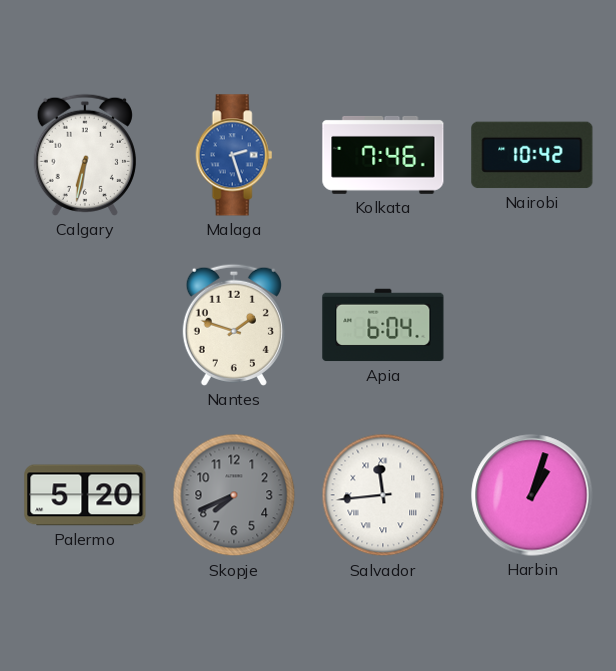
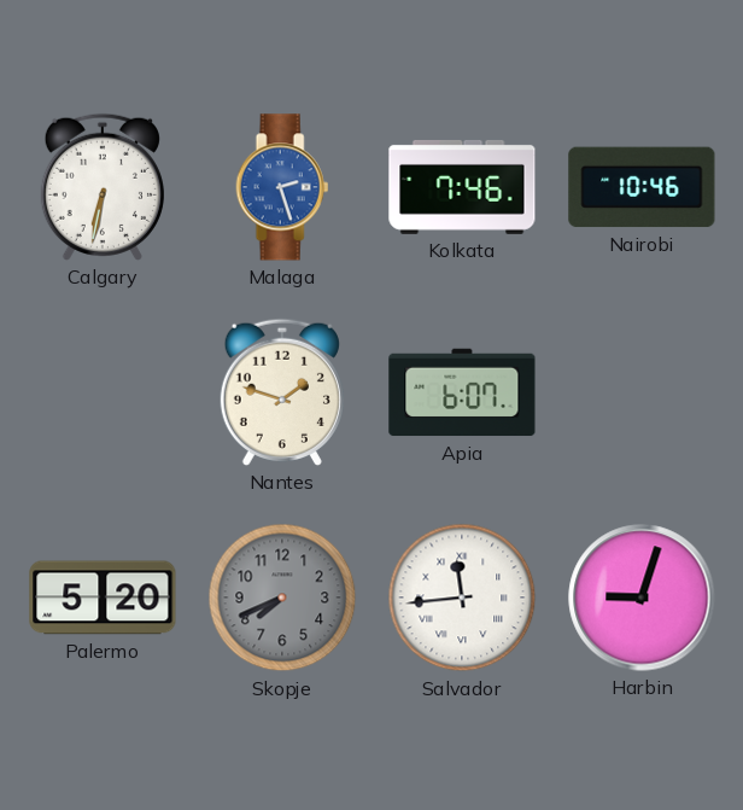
Nairobi: 10:42 -> 10:46 (642, 187)
Apia: 6:04 -> 6:07 (462, 392)
Harbin: 1:03 -> 9:03 (642, 598)
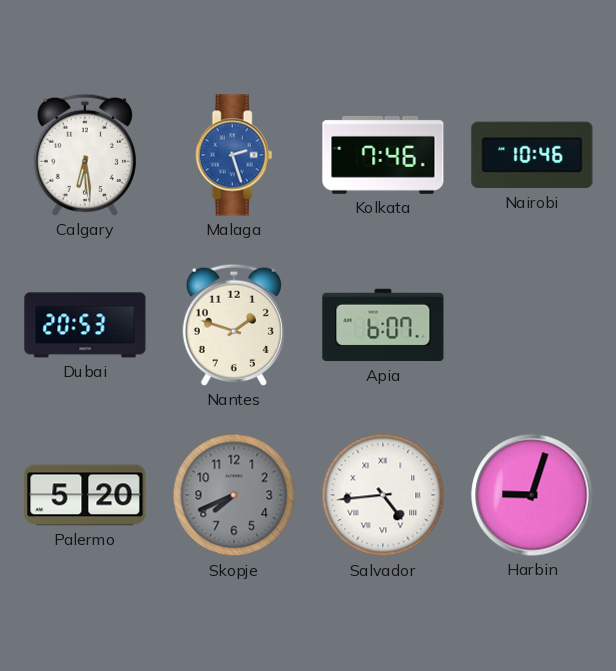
Calgary: 6:32 -> 6:29 (85, 155)
Dubai: none -> 20:53 (85, 325)
Salvador: 11:44 -> 4:44 (383, 495)
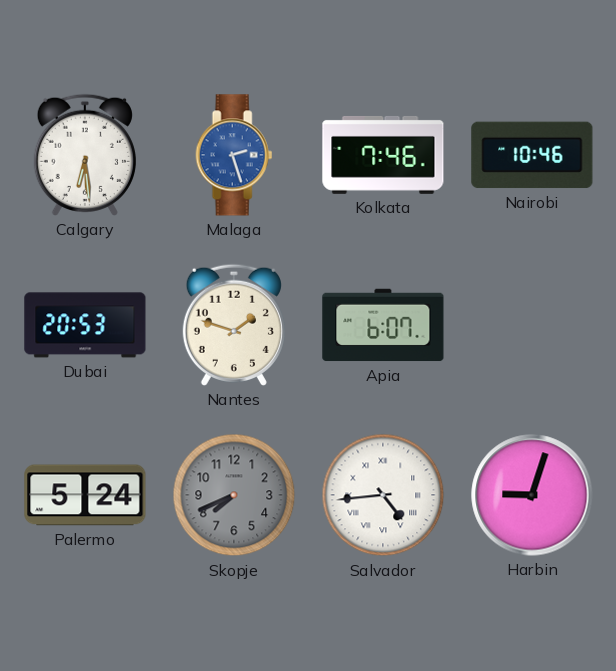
Palermo: 5:20 -> 5:24 (85, 495)
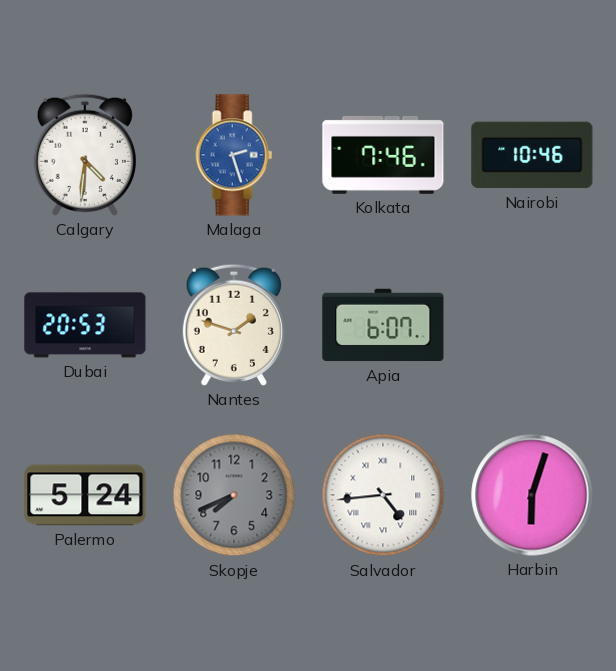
Calgary: 6:29 -> 4:31 (85, 155)
Harbin: 9:03 -> 6:03 (532, 495)
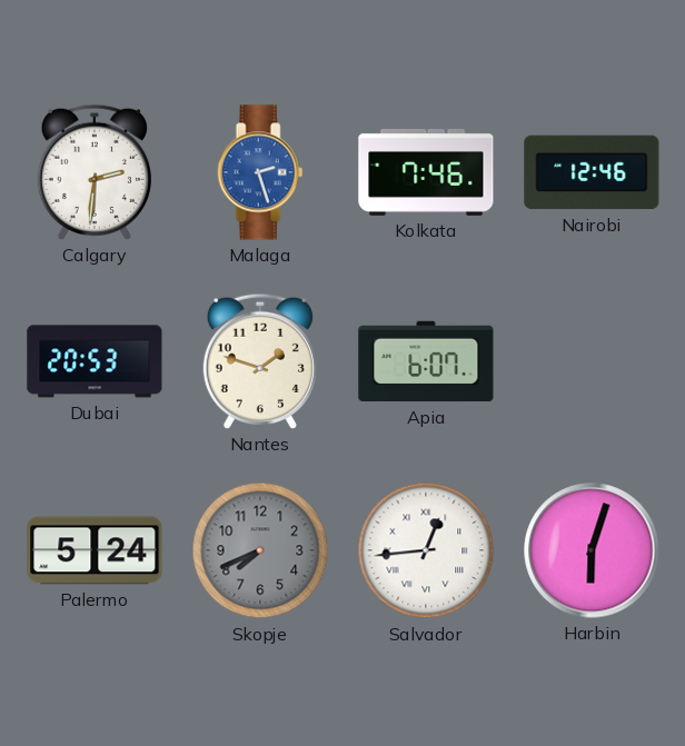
Calgary: 4:31 -> 2:31 (95, 172)
Nairobi: 10:46 -> 12:46 (592, 172)
Salvador: 4:44 -> 12:44 (426, 550)
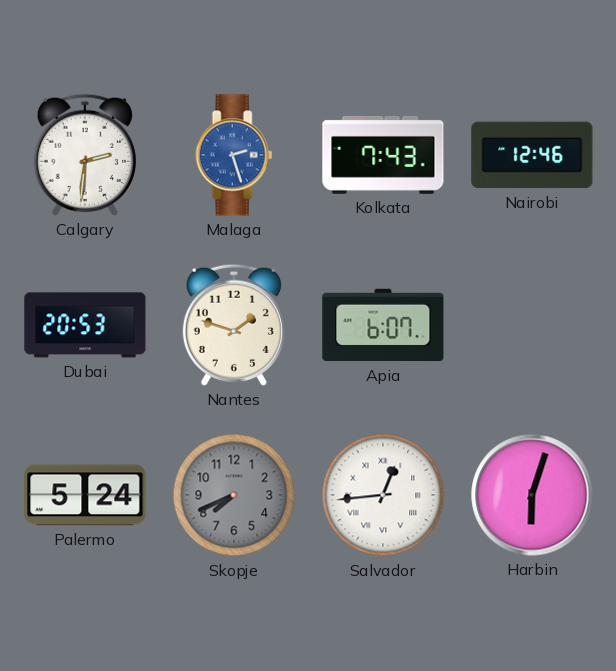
Kolkata: 7:46 -> 7:43 (383, 155)
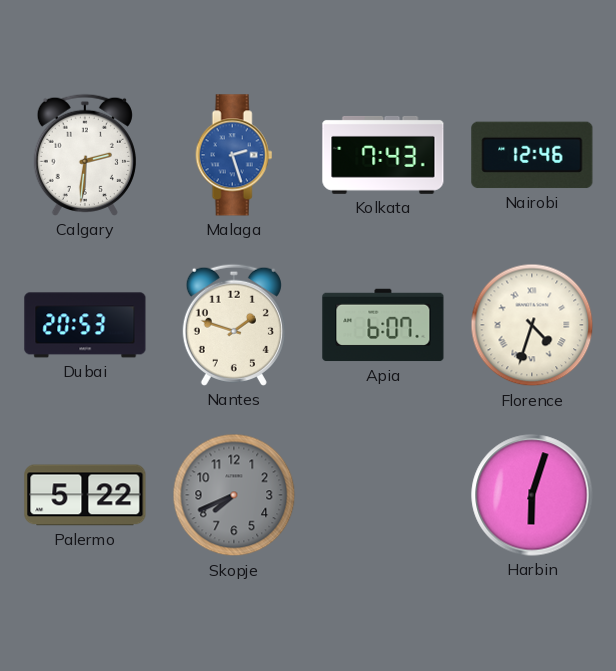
Florence: none -> 4:33 (532, 325)
Palermo: 5:24 -> 5:22 (85, 495)
Salvador: 12:44 -> none (383, 495)
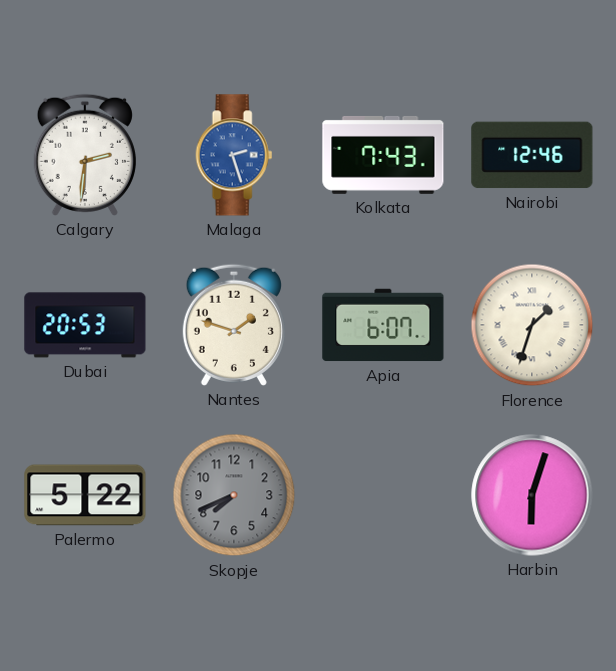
Florence: 4:33 -> 1:33 (532, 325)
